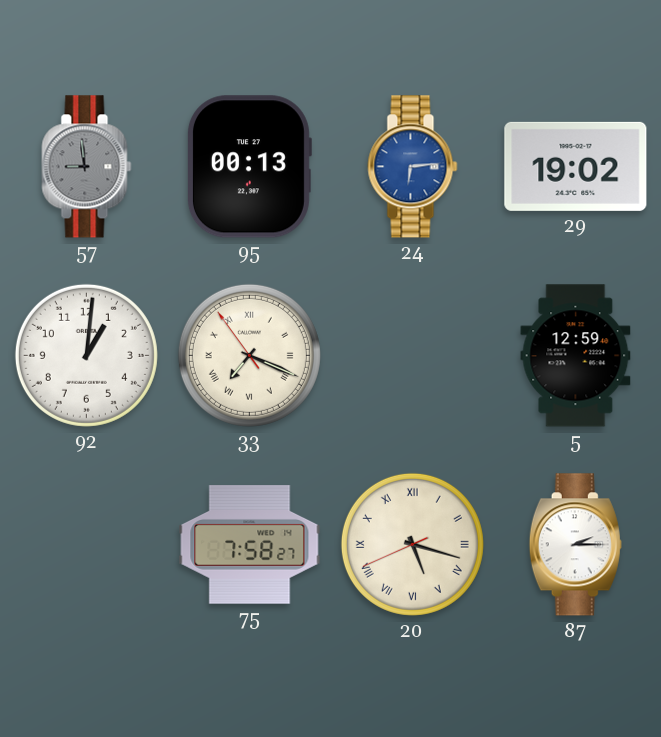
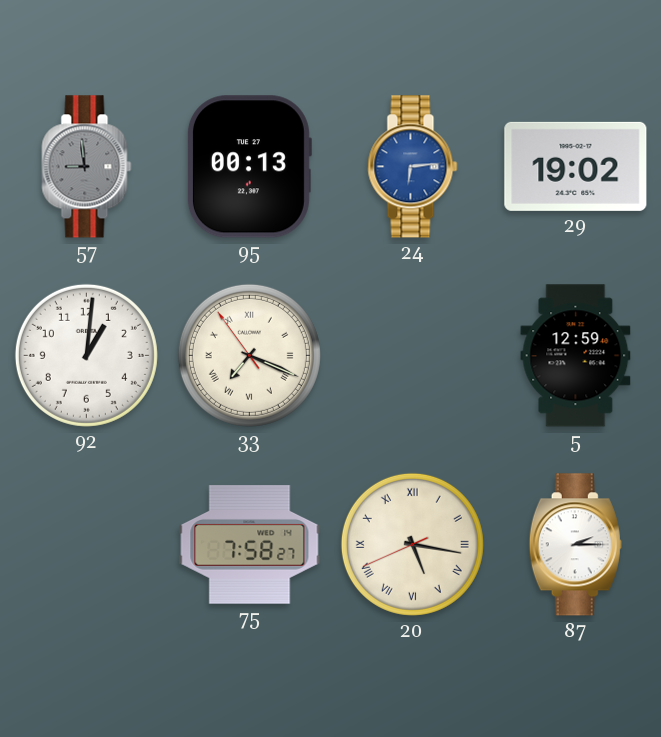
20: 5:17 -> 5:16 (412, 544)
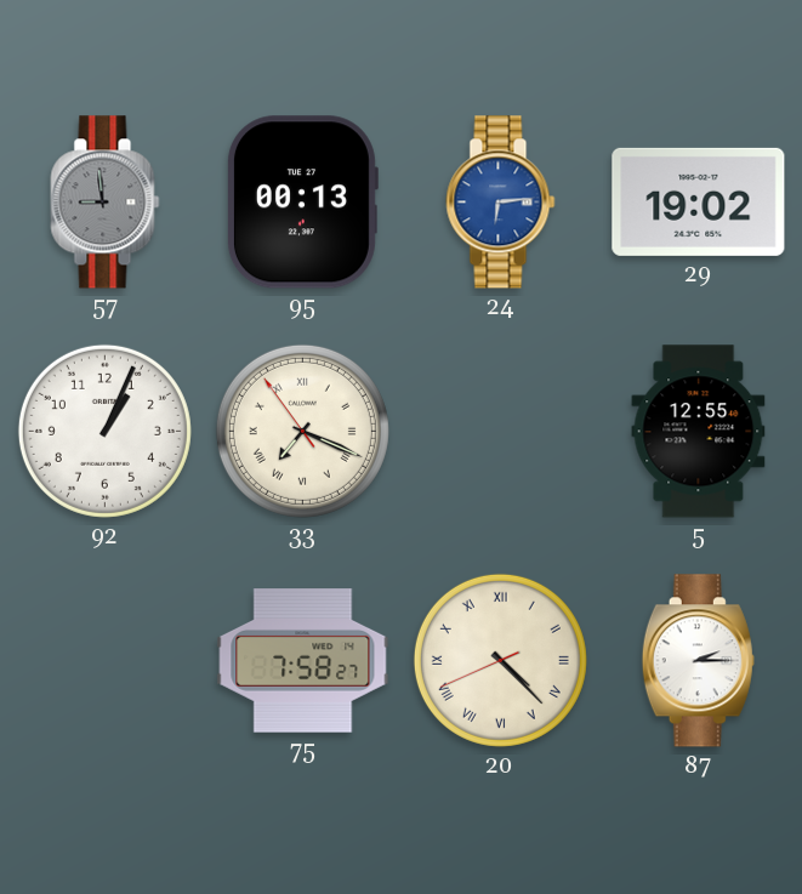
92: 1:01 -> 1:04 (104, 431)
5: 12:59 -> 12:55 (699, 432)
20: 5:16 -> 4:22 (500, 660)
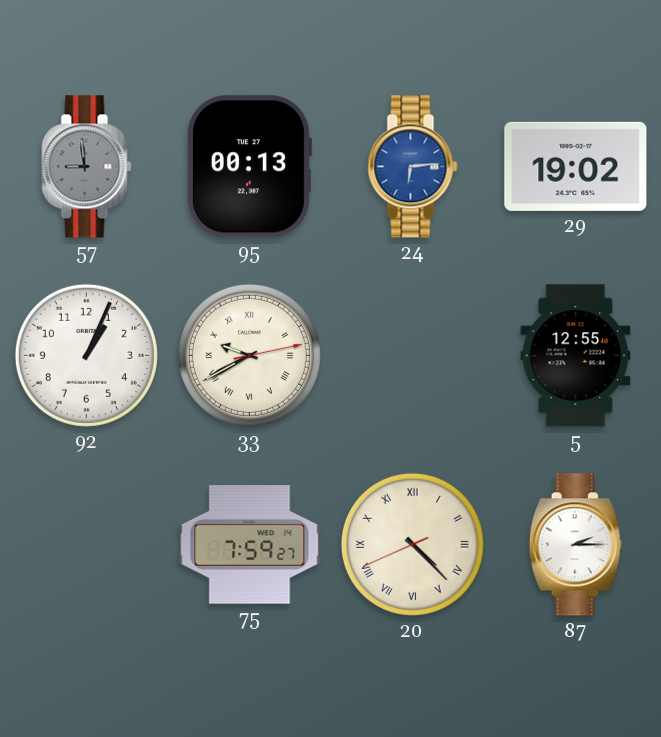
33: 7:18 -> 9:40 (249, 355)
75: 7:58 -> 7:59 (250, 545)
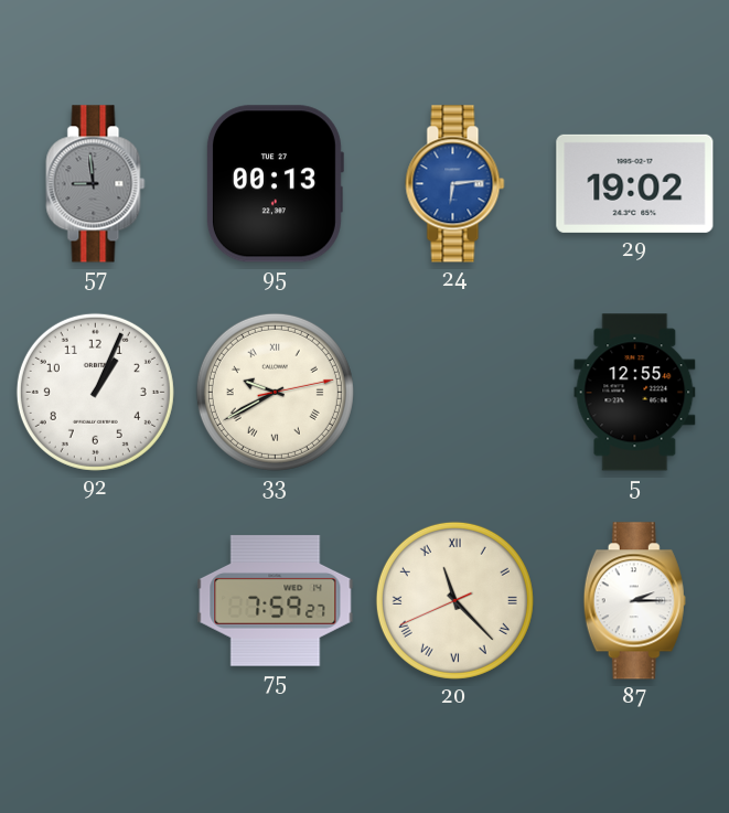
20: 4:22 -> 11:22 (454, 600)
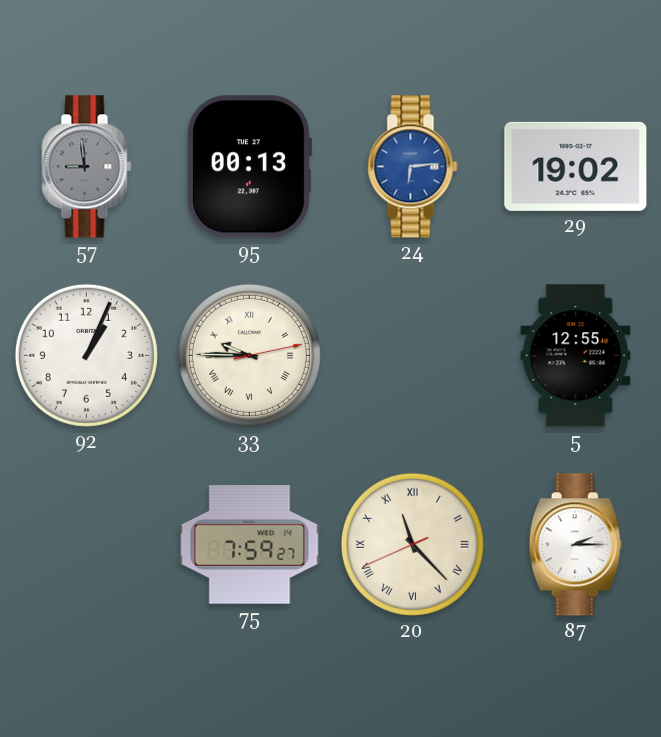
33: 9:40 -> 9:45 (249, 355)
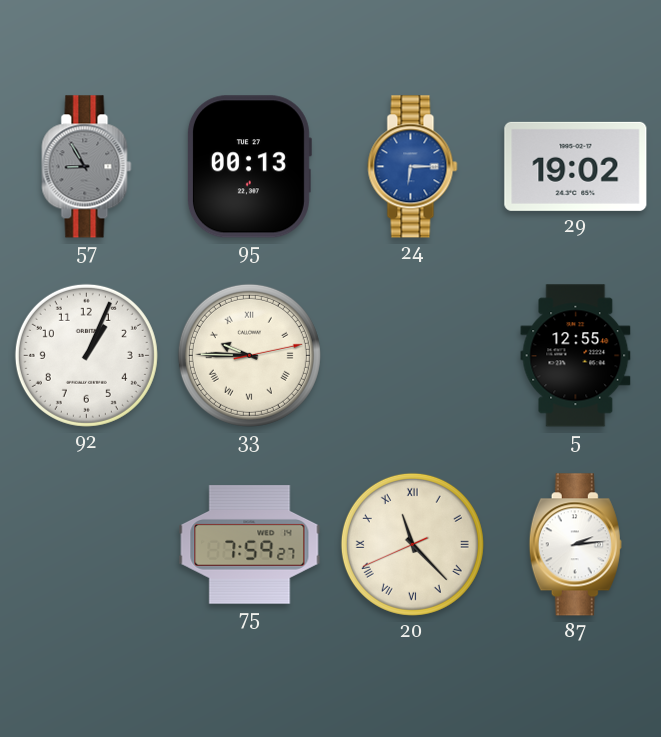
57: 8:59 -> 8:55 (87, 167)
24: 6:14 -> 6:15 (413, 167)
87: 2:15 -> 2:14 (575, 545)
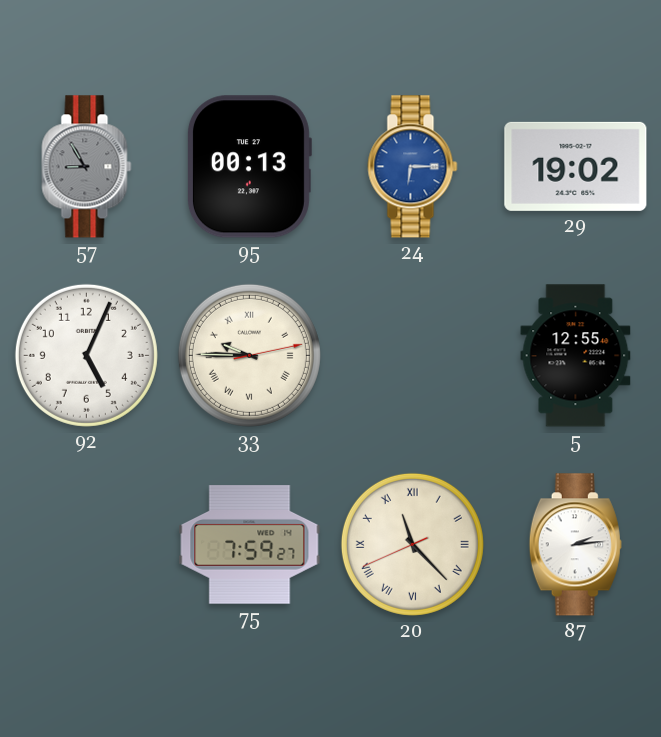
92: 1:04 -> 5:04 (86, 355)
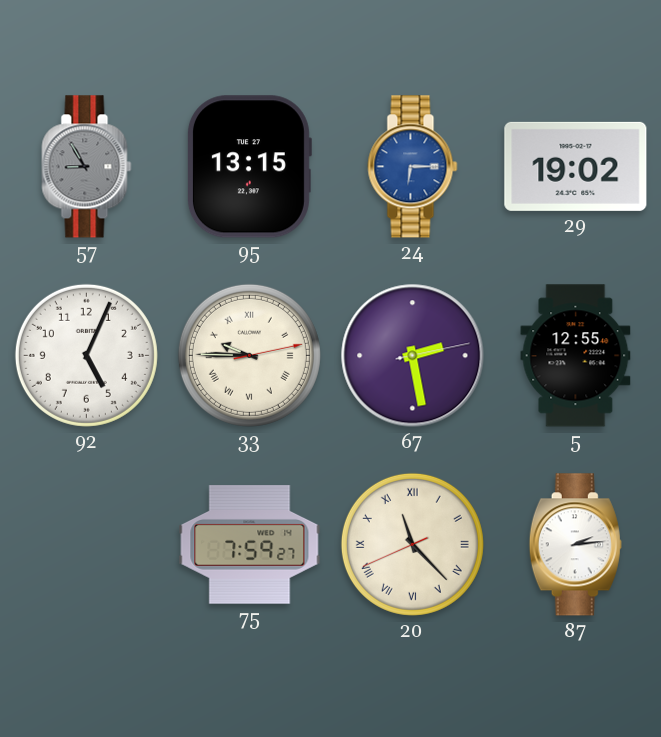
95: 00:13 -> 13:15 (249, 167)
67: none -> 2:28 (413, 356)
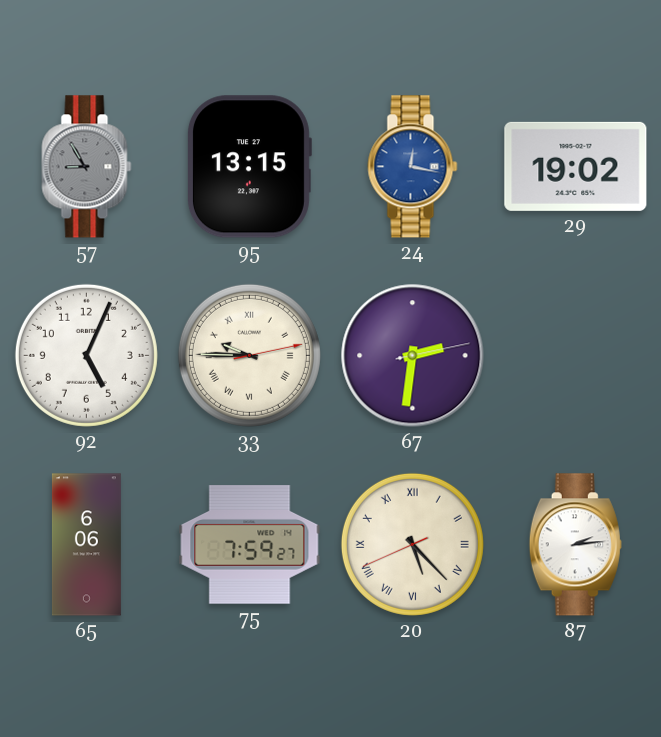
24: 6:15 -> 12:17 (413, 167)
67: 2:28 -> 2:31 (413, 356)
5: 12:55 -> none (576, 356)
65: none -> 6:06 (86, 545)
20: 11:22 -> 5:22 (412, 544)
